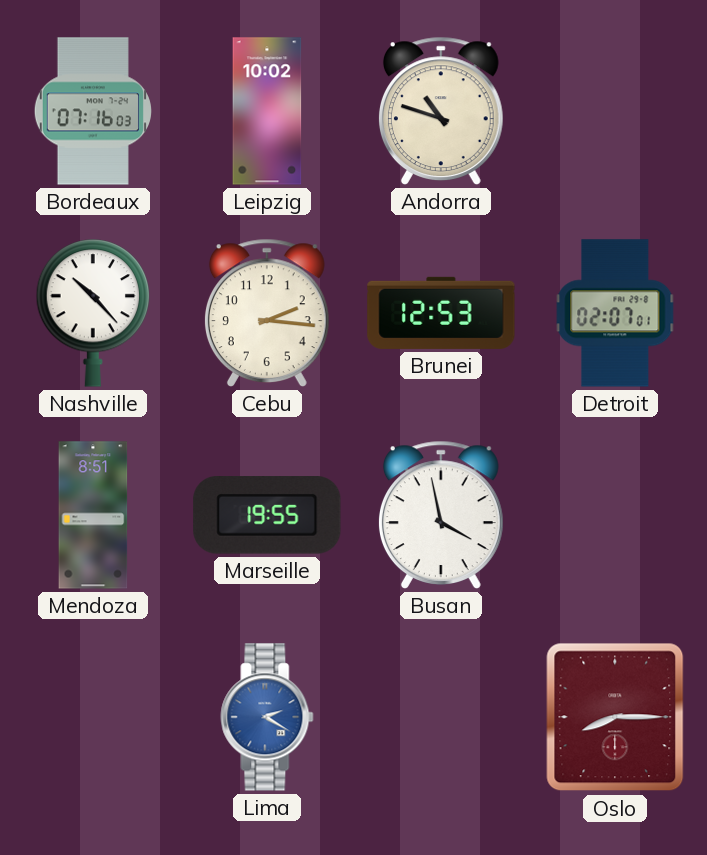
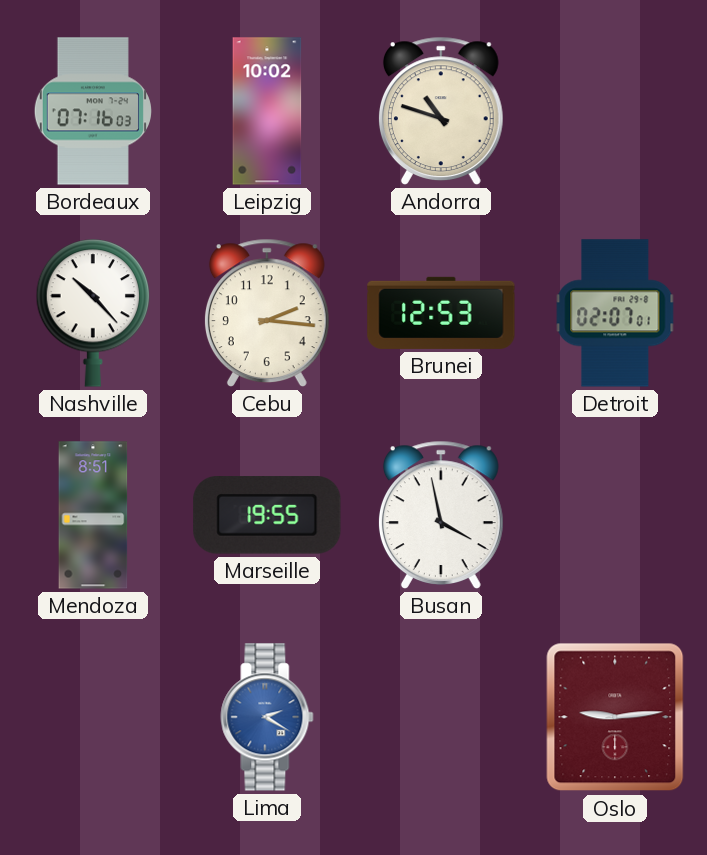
Oslo: 8:15 -> 9:14 (615, 717)
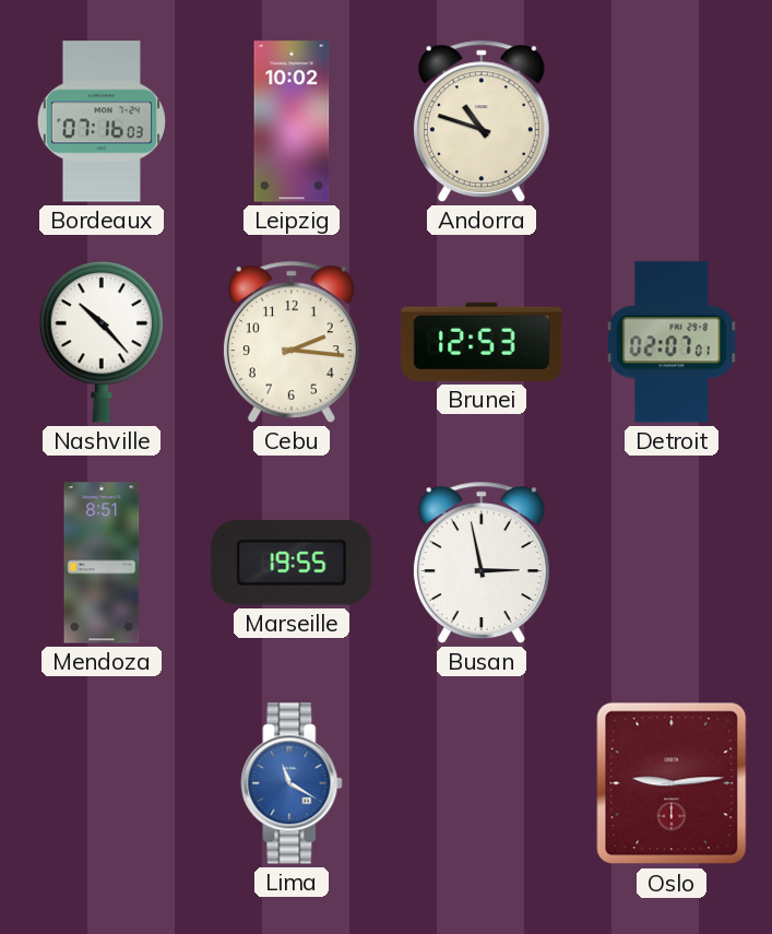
Busan: 3:58 -> 2:58 (482, 563)
Lima: 2:20 -> 11:20 (292, 783)
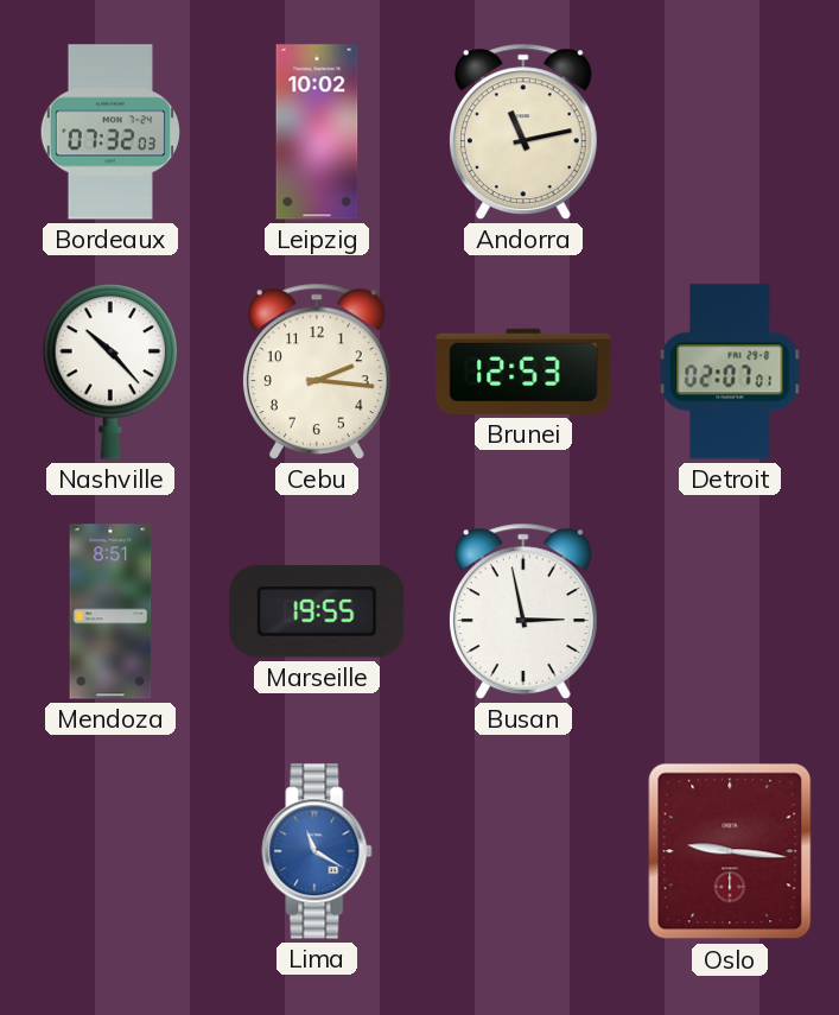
Bordeaux: 07:16 -> 07:32 (110, 132)
Andorra: 10:48 -> 11:13 (523, 132)
Oslo: 9:14 -> 9:16 (730, 851)
